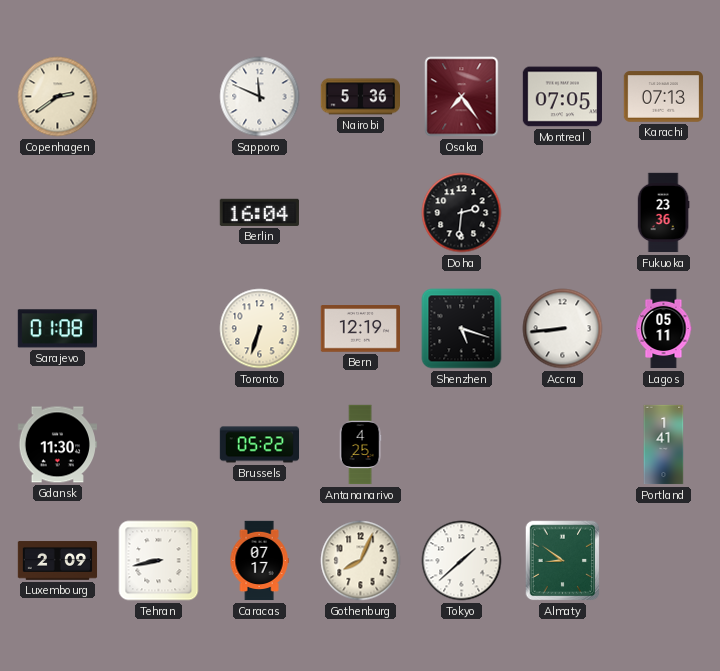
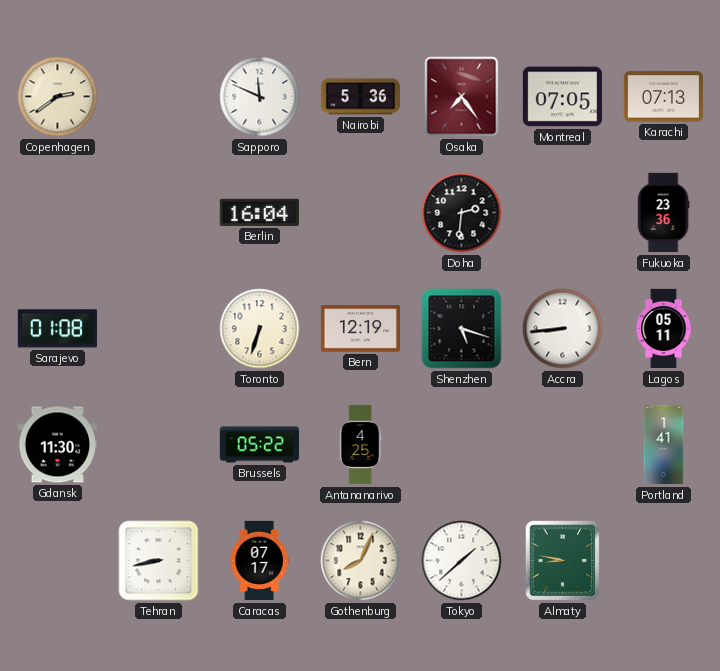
Luxembourg: 2:09 -> none (58, 561)
Almaty: 8:51 -> 8:47 (563, 561)
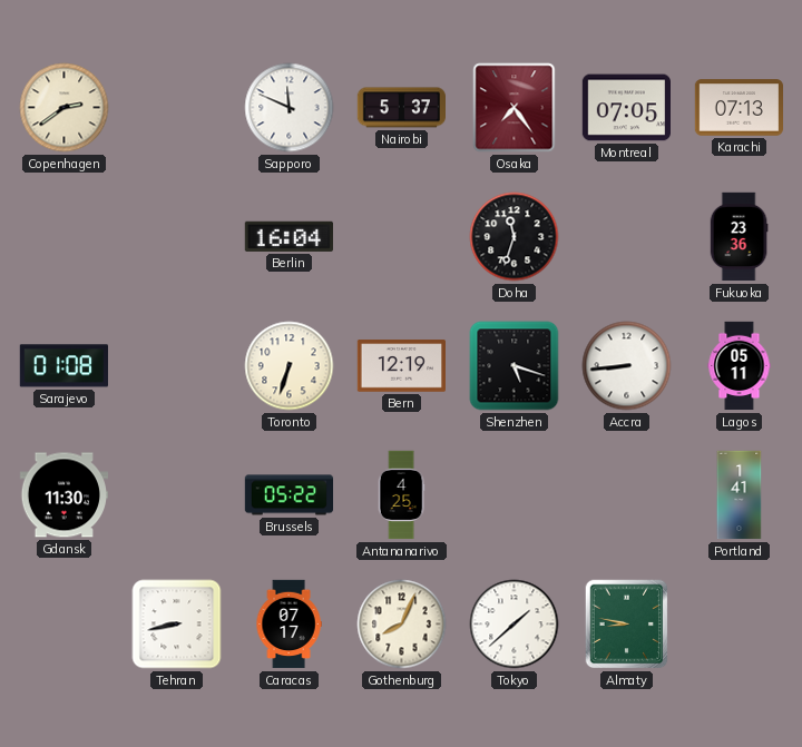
Nairobi: 5:36 -> 5:37 (401, 108)
Doha: 2:31 -> 11:33 (515, 237)
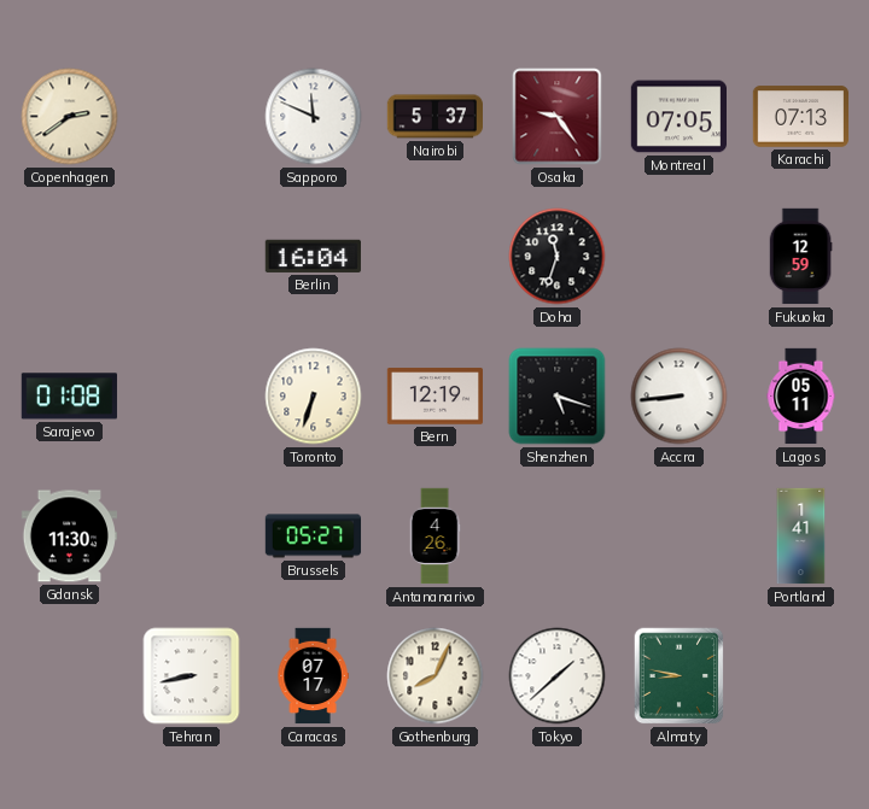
Osaka: 7:24 -> 9:24 (558, 117)
Fukuoka: 23:36 -> 12:59 (800, 257)
Brussels: 05:22 -> 05:27 (314, 537)
Antananarivo: 4:25 -> 4:26 (434, 537)
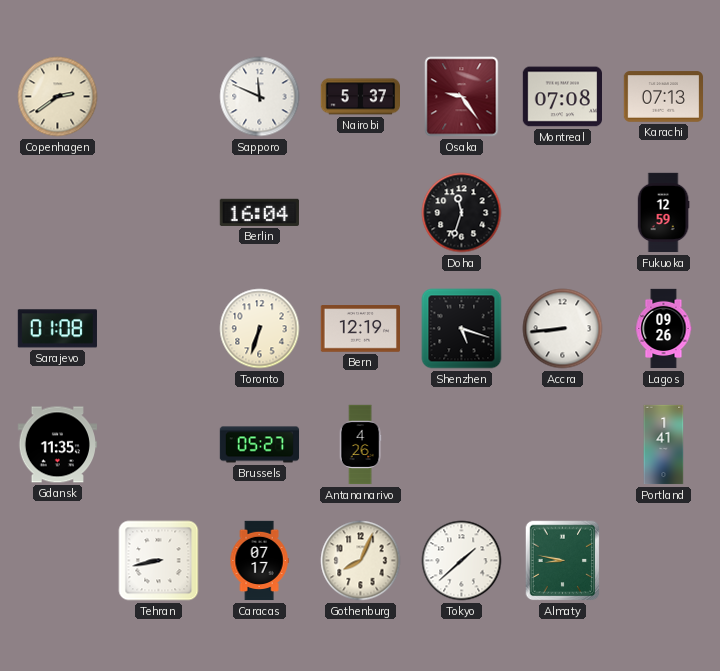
Montreal: 07:05 -> 07:08 (562, 97)
Lagos: 05:11 -> 09:26 (664, 329)
Gdansk: 11:30 -> 11:35 (57, 445)
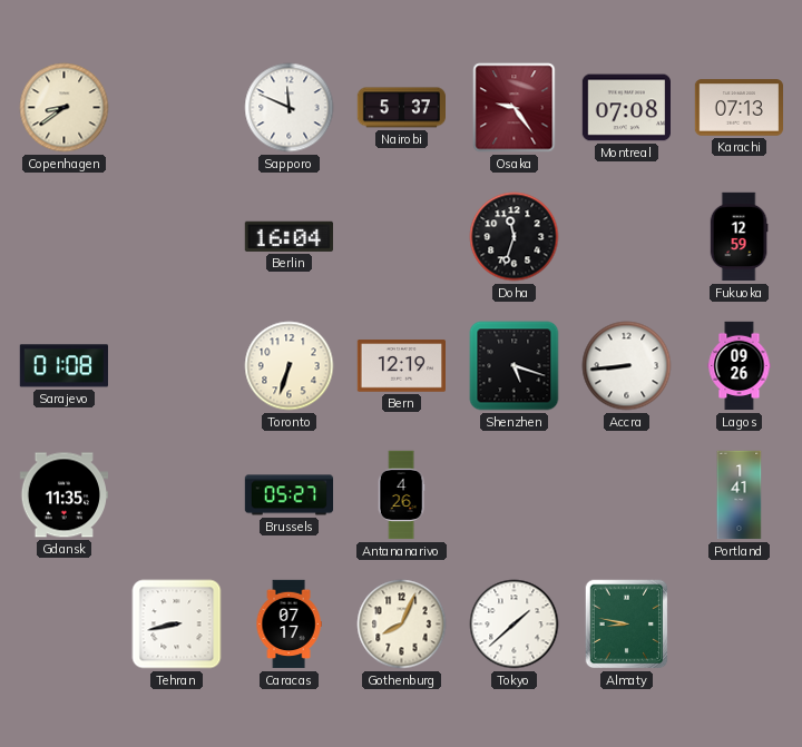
Copenhagen: 2:39 -> 8:39 (65, 108)
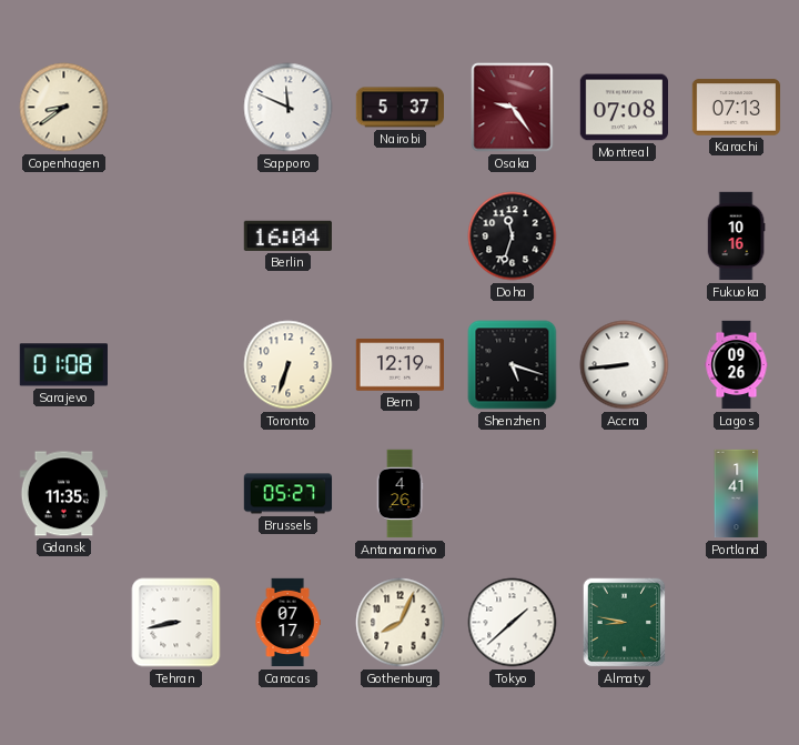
Fukuoka: 12:59 -> 10:16 (736, 236)
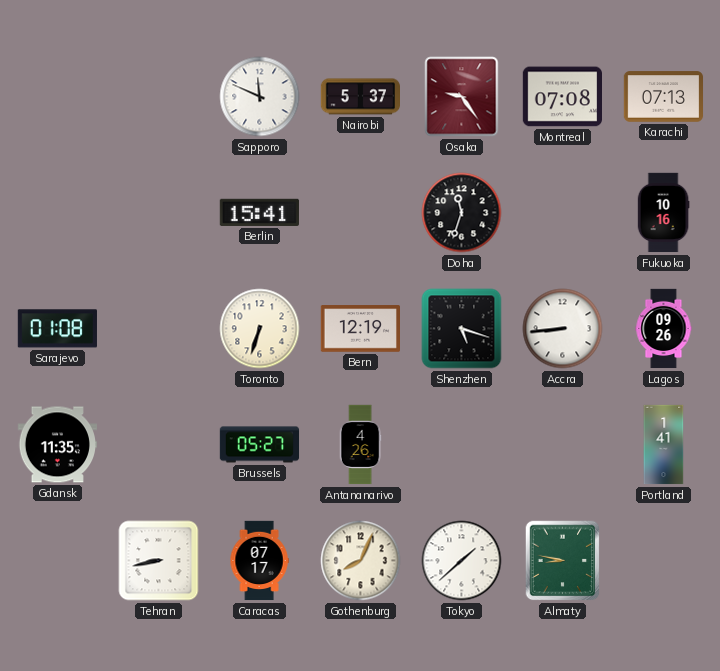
Copenhagen: 8:39 -> none (64, 108)
Berlin: 16:04 -> 15:41 (259, 212)
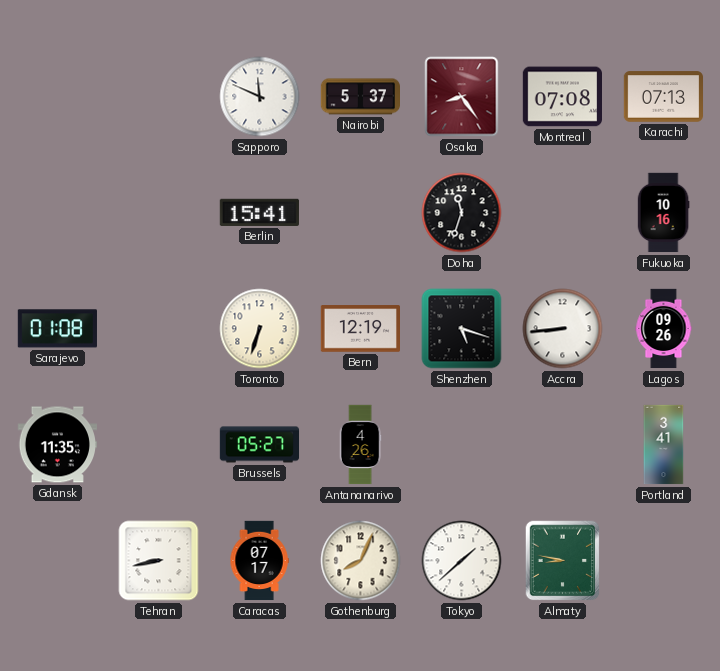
Osaka: 9:24 -> 8:24 (462, 97)
Portland: 1:41 -> 3:41 (664, 445)
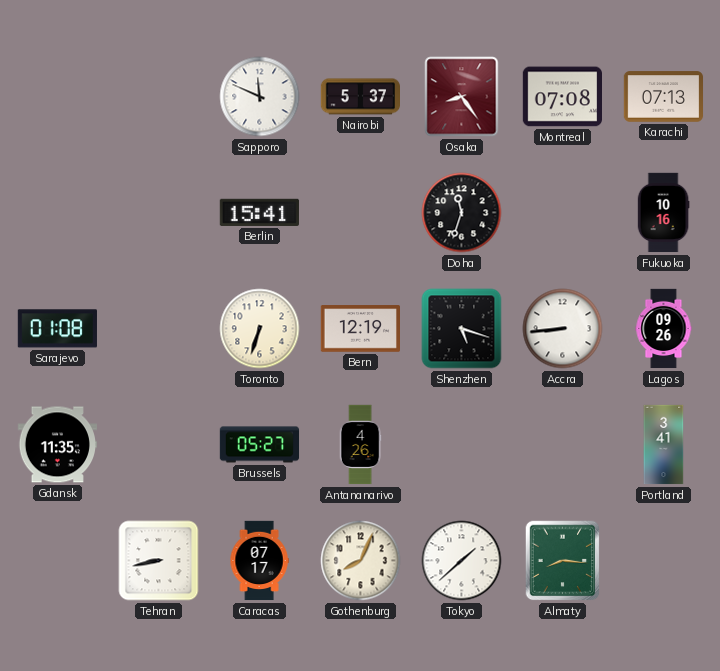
Almaty: 8:47 -> 8:16 (563, 561)
